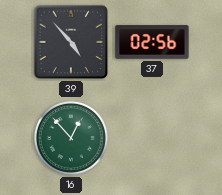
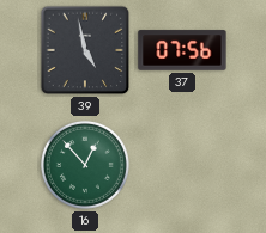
39: 4:53 -> 4:58 (85, 50)
37: 02:56 -> 07:56 (182, 50)
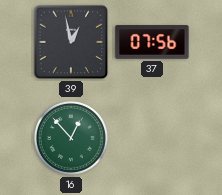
39: 4:58 -> 12:58 (71, 42)
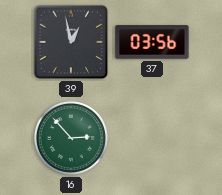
37: 07:56 -> 03:56 (152, 42)
16: 12:53 -> 2:53 (71, 138)
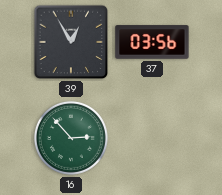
39: 12:58 -> 12:55 (71, 42)
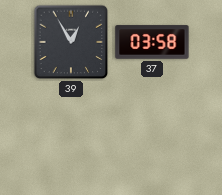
37: 03:56 -> 03:58 (152, 42)
16: 2:53 -> none (71, 138)
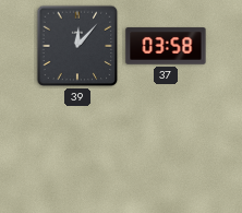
39: 12:55 -> 12:07 (77, 46)
